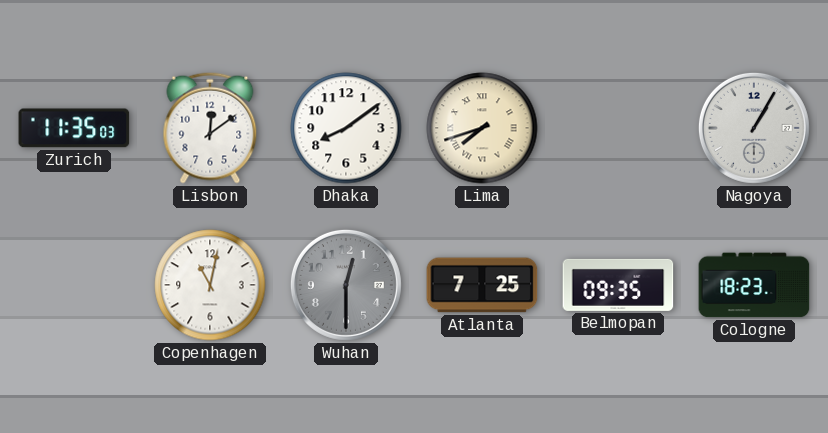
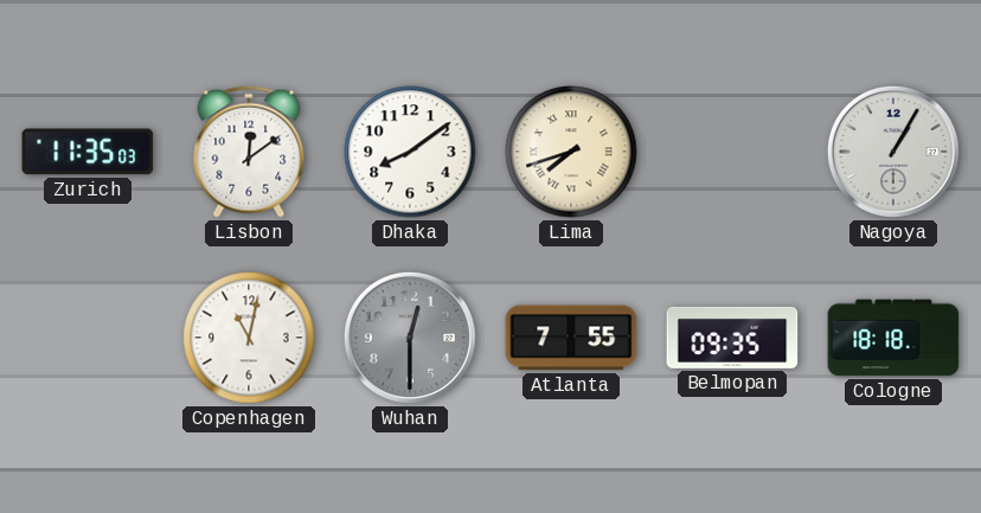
Atlanta: 7:25 -> 7:55 (571, 338)
Cologne: 18:23 -> 18:18 (893, 338)
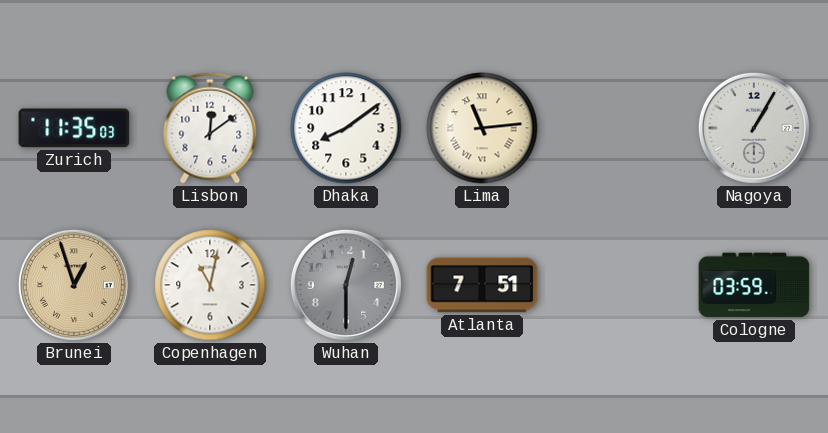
Lima: 7:42 -> 11:14 (482, 128)
Brunei: none -> 12:57 (74, 285)
Atlanta: 7:55 -> 7:51 (482, 285)
Belmopan: 09:35 -> none (732, 338)
Cologne: 18:18 -> 03:59 (754, 285)
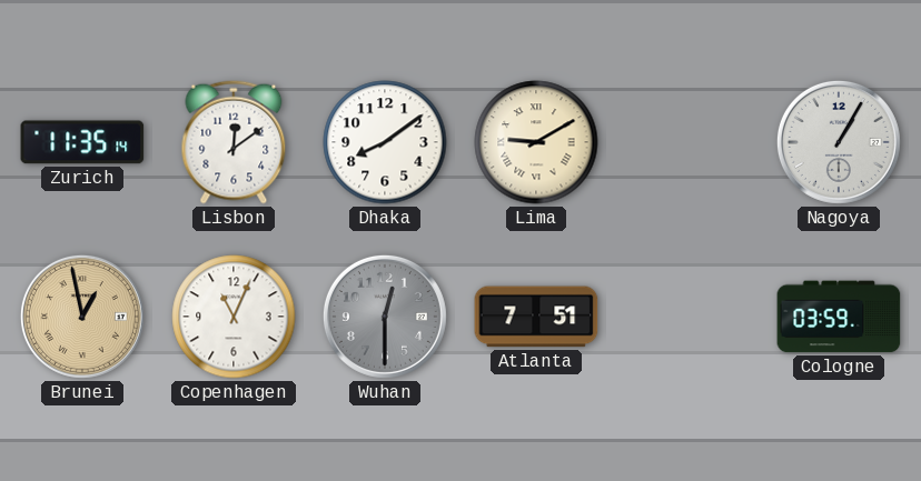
Zurich: 11:35:03 -> 11:35:14 (82, 142)
Lima: 11:14 -> 9:10 (536, 142)
Brunei: 12:57 -> 12:58 (82, 317)
Copenhagen: 11:02 -> 11:04 (234, 317)
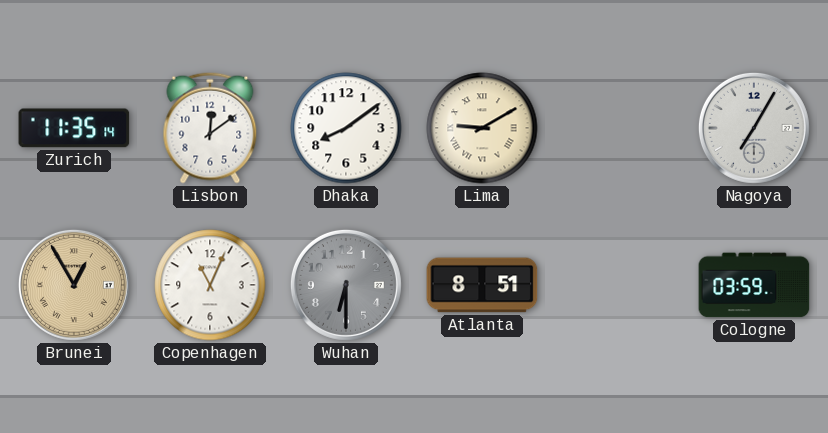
Nagoya: 1:05 -> 7:05 (754, 128)
Brunei: 12:58 -> 12:55 (74, 285)
Wuhan: 12:30 -> 6:30 (346, 285)
Atlanta: 7:51 -> 8:51 (482, 285)
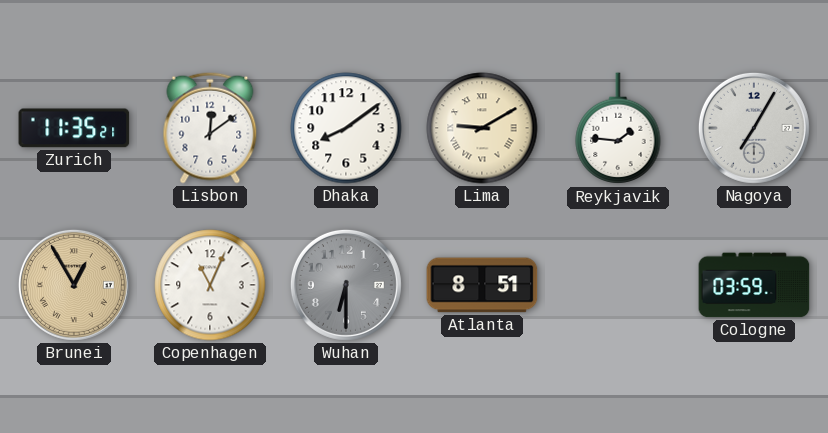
Zurich: 11:35:14 -> 11:35:21 (74, 128)
Reykjavik: none -> 1:46 (618, 129)
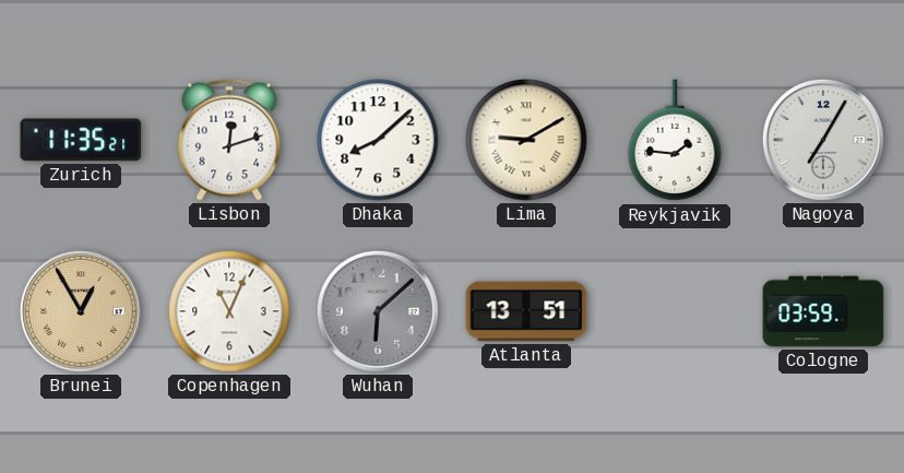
Lisbon: 12:09 -> 12:12 (229, 140)
Dhaka: 8:09 -> 8:08 (378, 140)
Wuhan: 6:30 -> 6:08 (378, 311)
Atlanta: 8:51 -> 13:51 (526, 311)
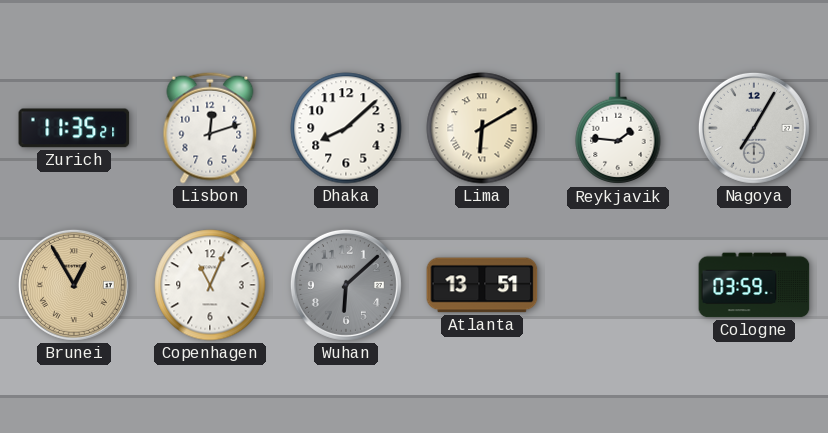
Lima: 9:10 -> 6:10 (482, 128)
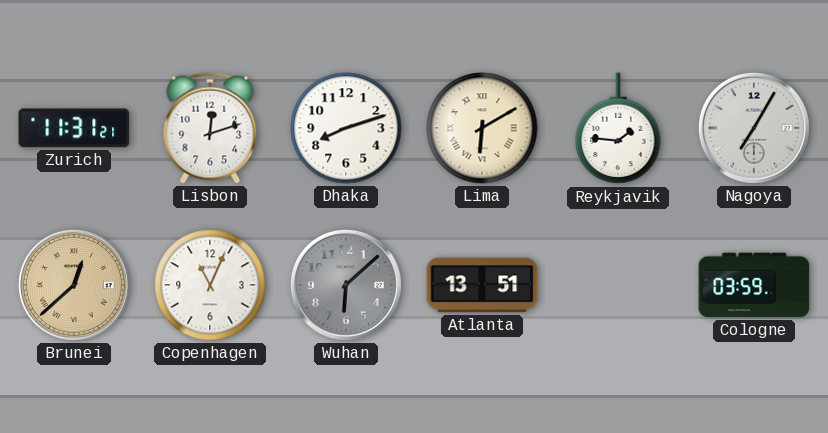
Zurich: 11:35 -> 11:31 (74, 128)
Dhaka: 8:08 -> 8:12 (346, 128)
Brunei: 12:55 -> 12:38 (74, 285)
